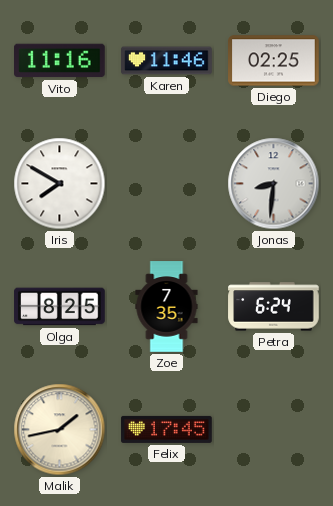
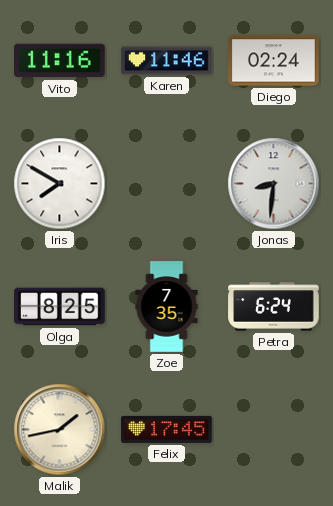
Diego: 02:25 -> 02:24 (274, 61)
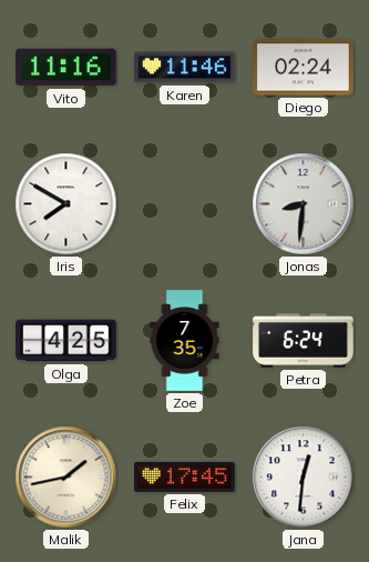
Olga: 8:25 -> 4:25 (66, 341)
Jana: none -> 12:31 (304, 478)
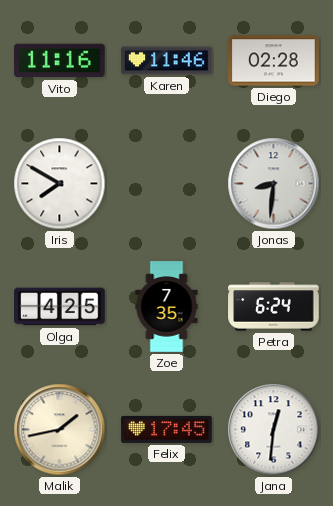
Diego: 02:24 -> 02:28 (274, 61)
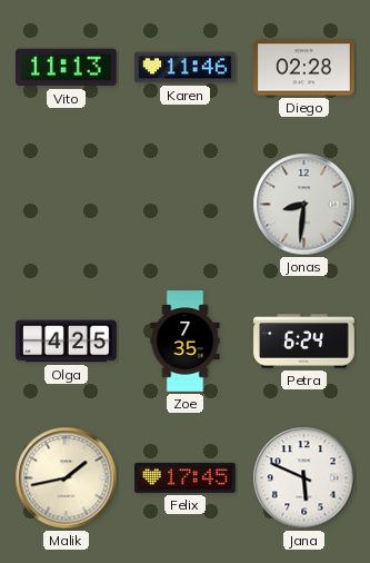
Vito: 11:16 -> 11:13 (67, 68)
Iris: 7:50 -> none (60, 184)
Jana: 12:31 -> 5:49 (304, 478)
